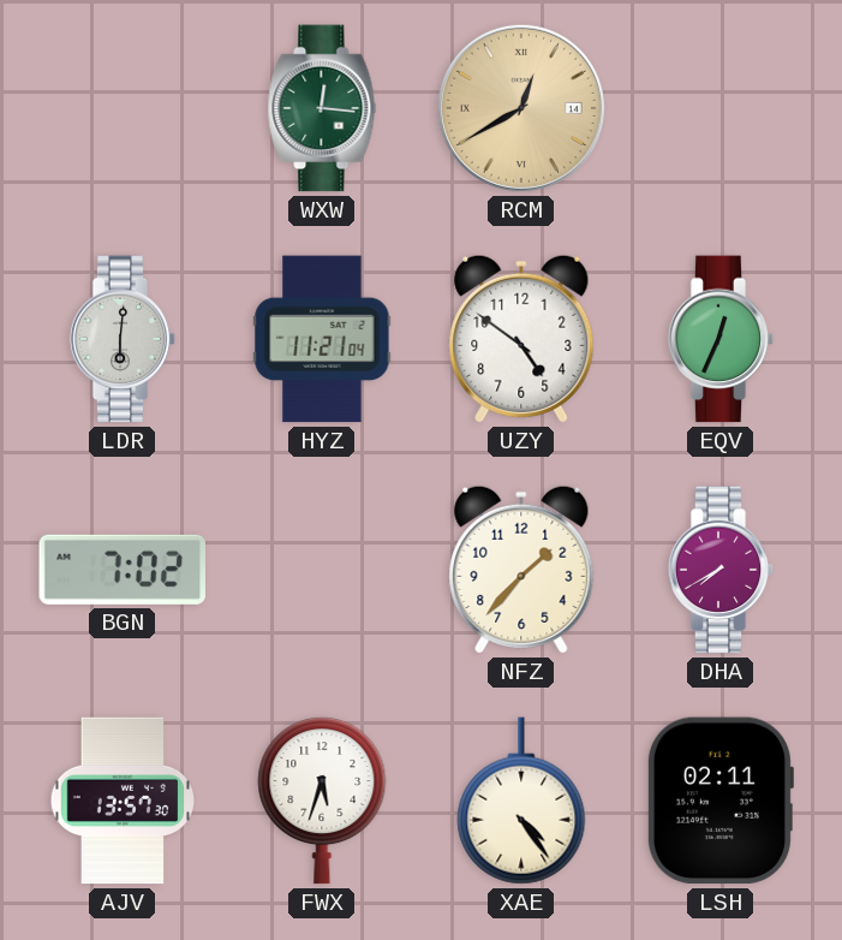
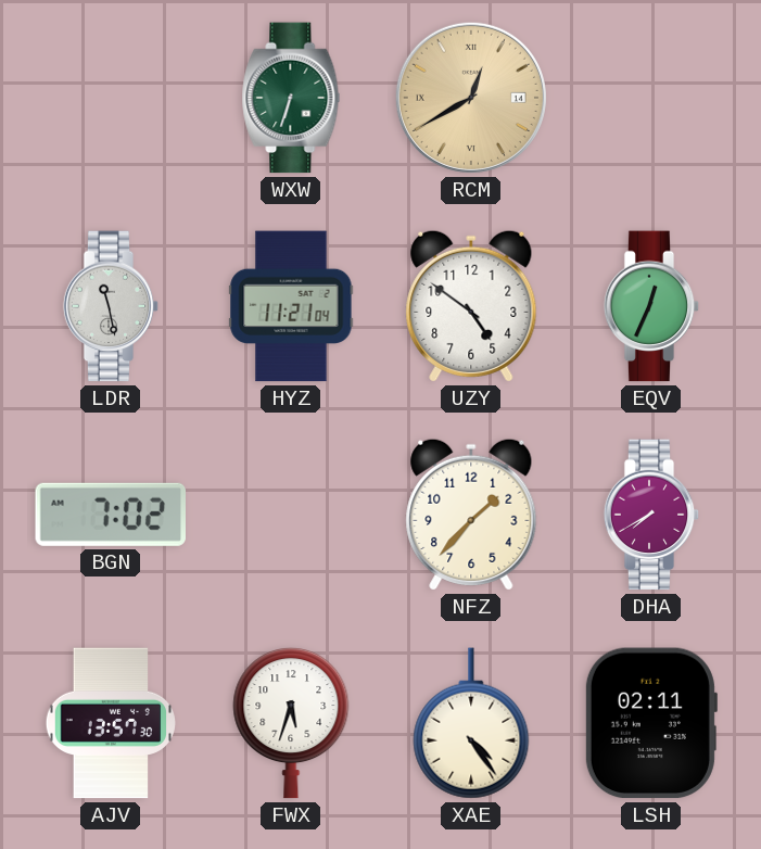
WXW: 12:16 -> 6:33 (291, 98)
LDR: 6:01 -> 11:28 (111, 306)
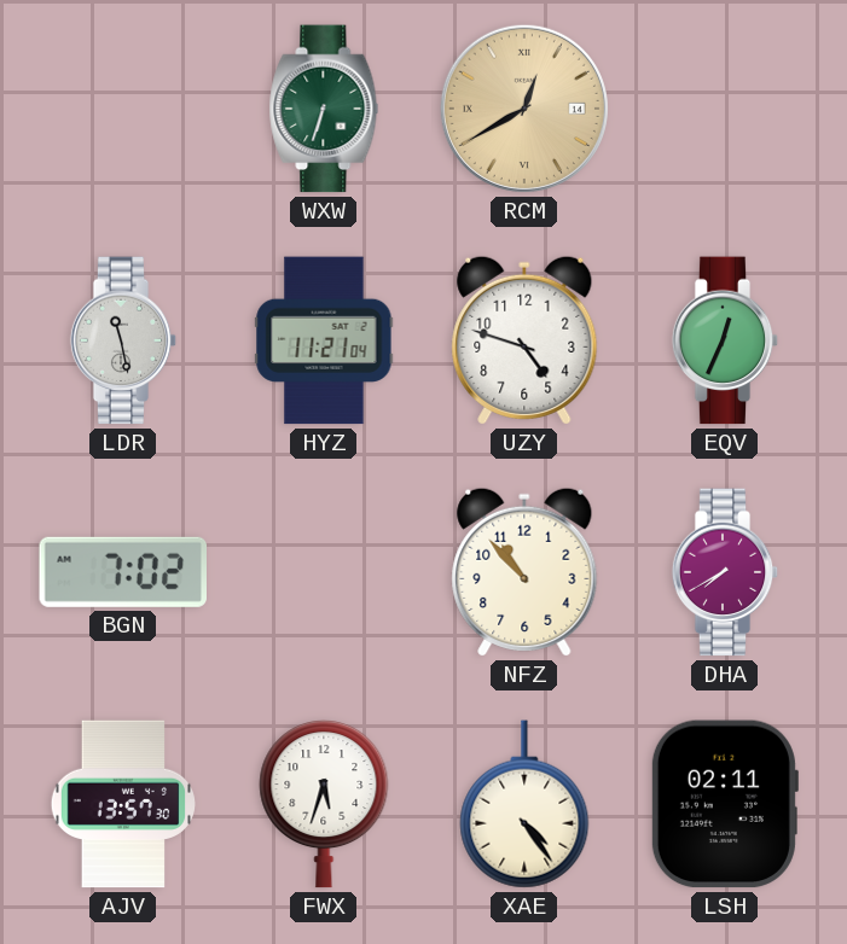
UZY: 4:51 -> 4:48 (524, 340)
NFZ: 1:37 -> 10:53 (524, 572)
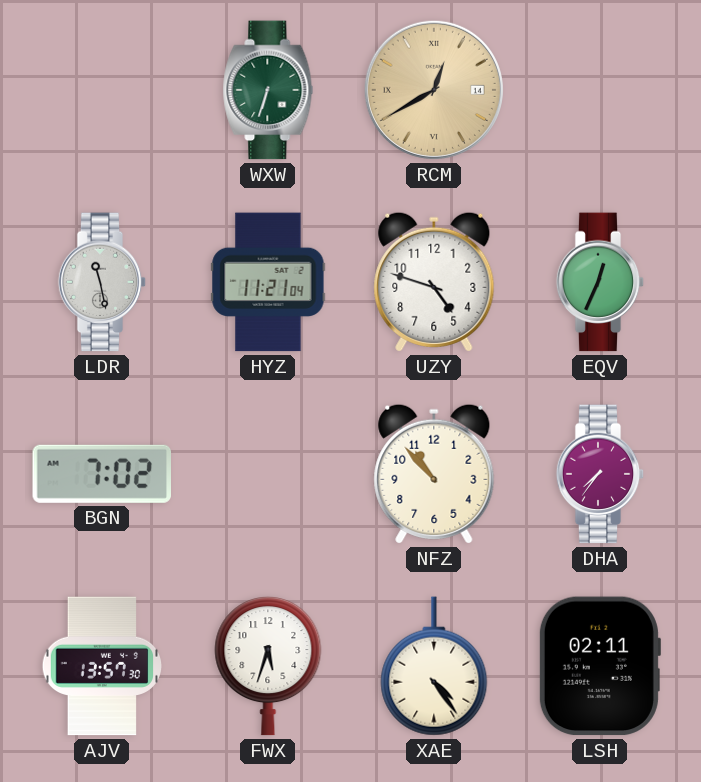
DHA: 7:40 -> 7:36 (600, 474)
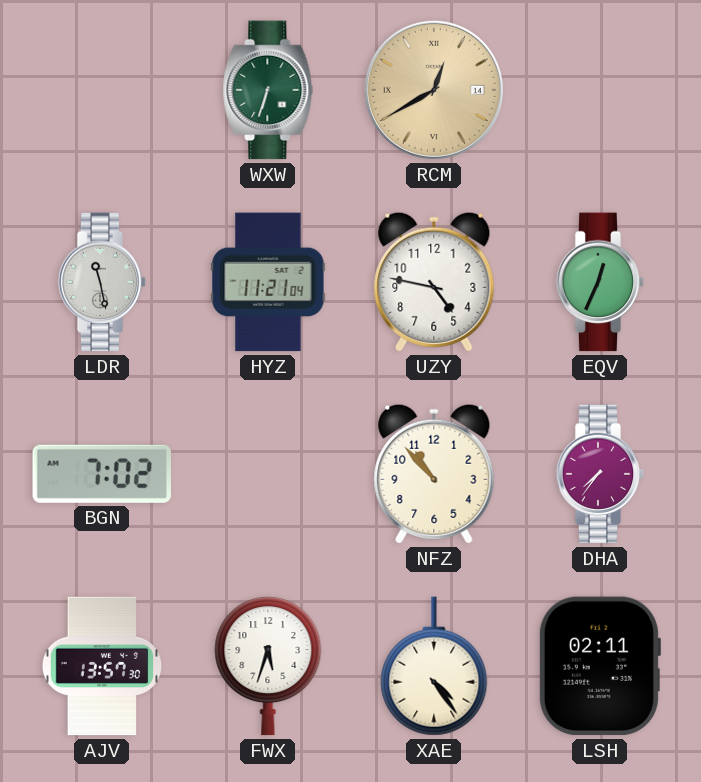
UZY: 4:48 -> 4:47 (434, 282)
